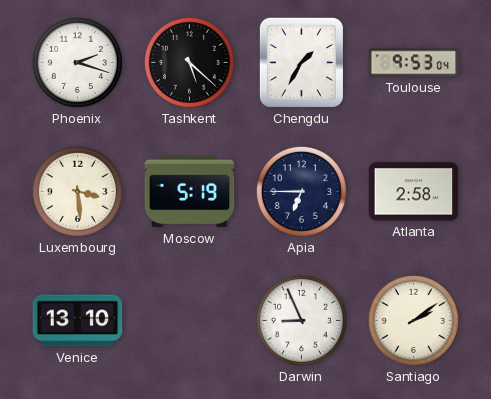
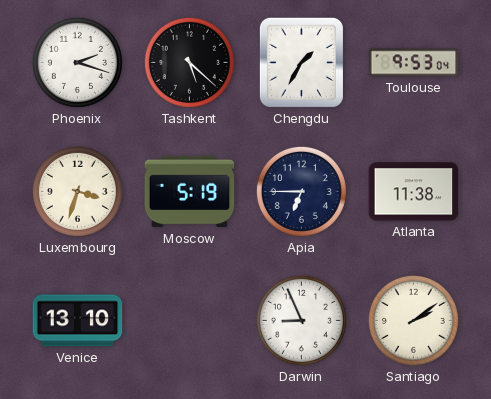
Luxembourg: 3:29 -> 3:33 (77, 191)
Atlanta: 2:58 -> 11:38 (414, 192)
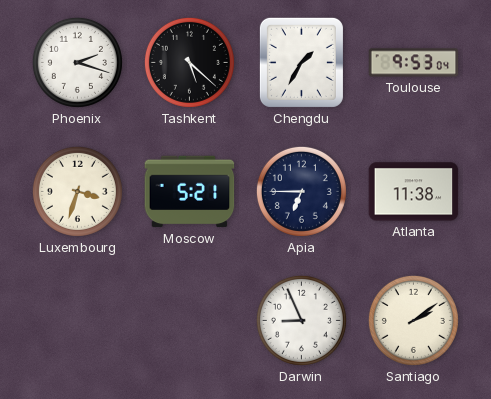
Moscow: 5:19 -> 5:21 (190, 192)
Venice: 13:10 -> none (78, 321)
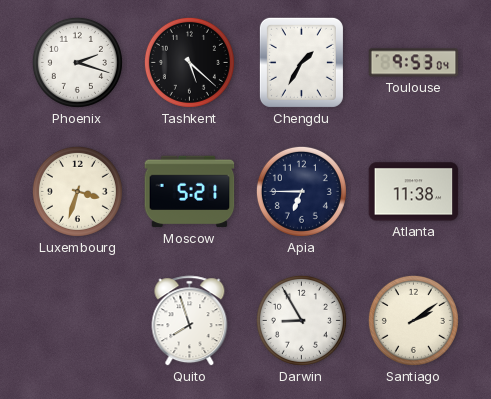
Quito: none -> 7:57 (190, 321)
Darwin: 8:56 -> 8:55 (301, 320)
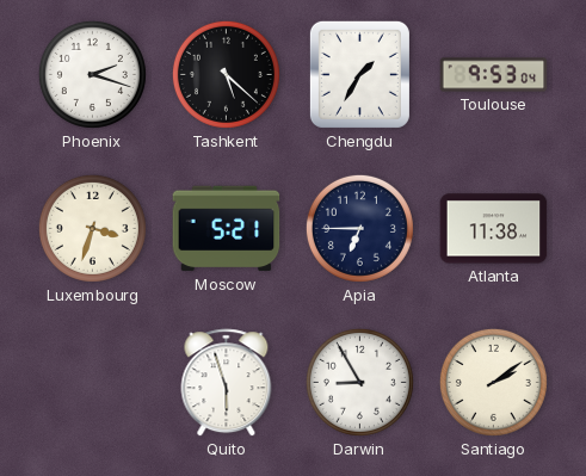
Quito: 7:57 -> 5:57 (227, 383)
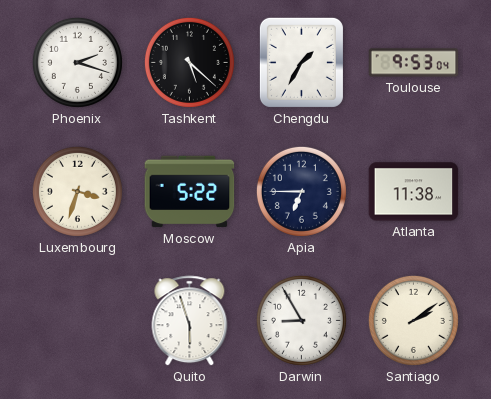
Moscow: 5:21 -> 5:22 (190, 192)
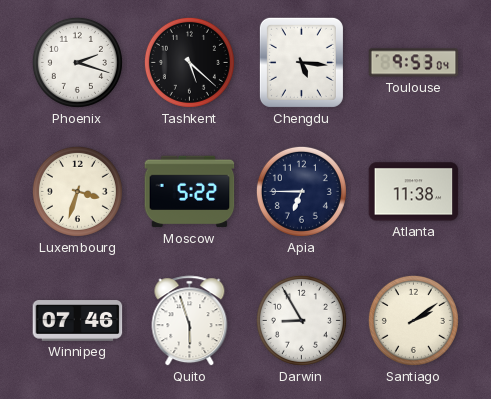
Chengdu: 1:35 -> 5:16 (301, 62)
Winnipeg: none -> 07:46 (78, 321)
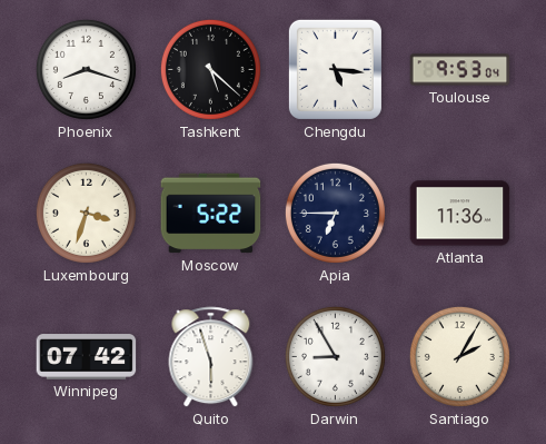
Phoenix: 2:18 -> 8:18 (86, 69)
Atlanta: 11:38 -> 11:36 (460, 214)
Winnipeg: 07:46 -> 07:42 (87, 357)
Santiago: 2:09 -> 2:05 (459, 356)
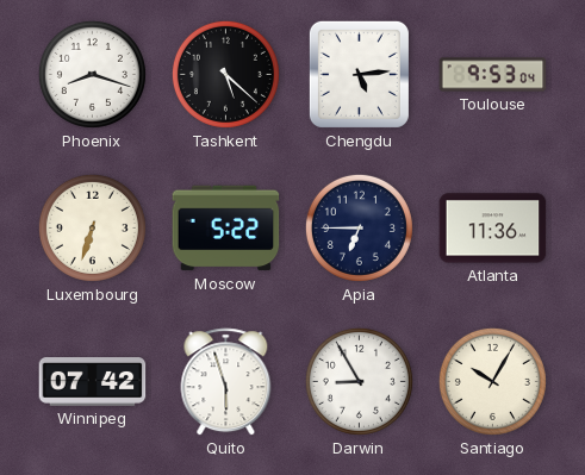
Chengdu: 5:16 -> 5:14 (359, 74)
Luxembourg: 3:33 -> 6:33 (92, 227)
Santiago: 2:05 -> 10:05 (492, 381)
